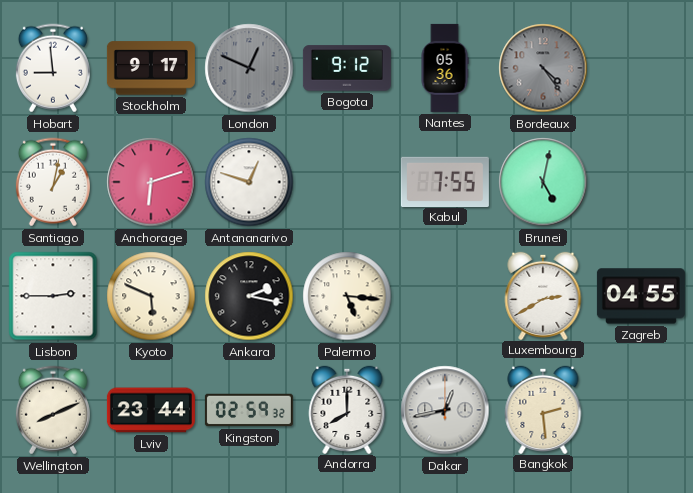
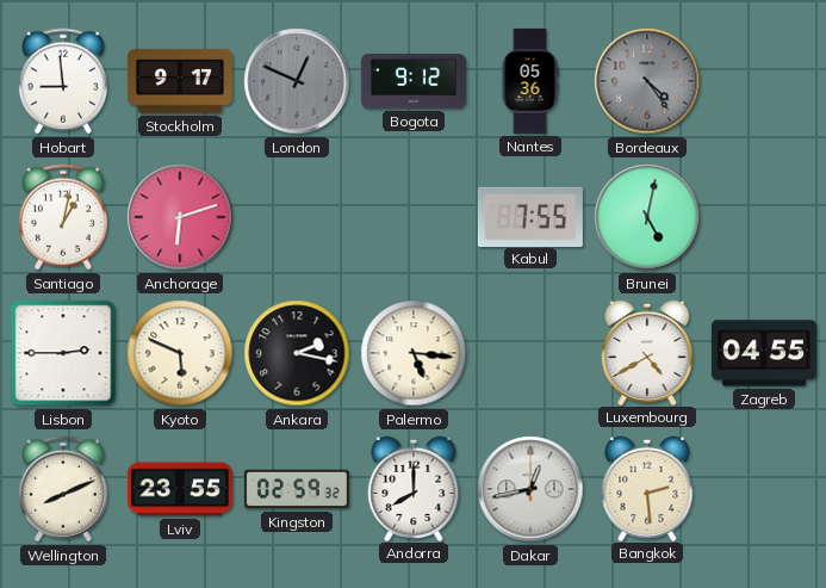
Antananarivo: 12:48 -> none (249, 182)
Luxembourg: 2:40 -> 4:40 (647, 352)
Lviv: 23:44 -> 23:55 (180, 489)
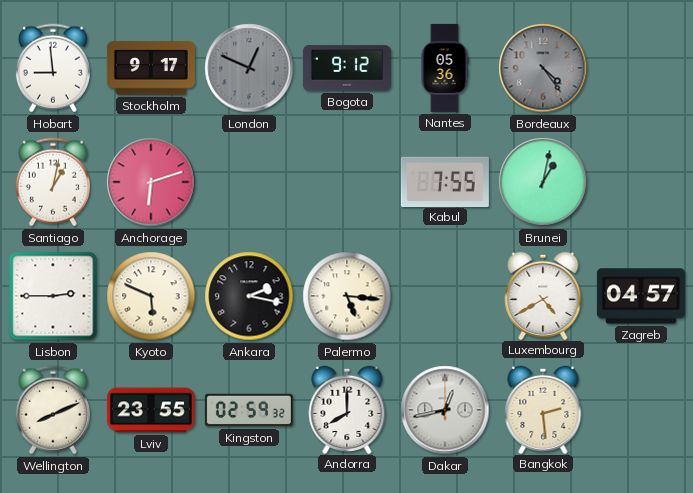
Brunei: 5:02 -> 1:02 (543, 182)
Zagreb: 04:55 -> 04:57 (641, 296)
